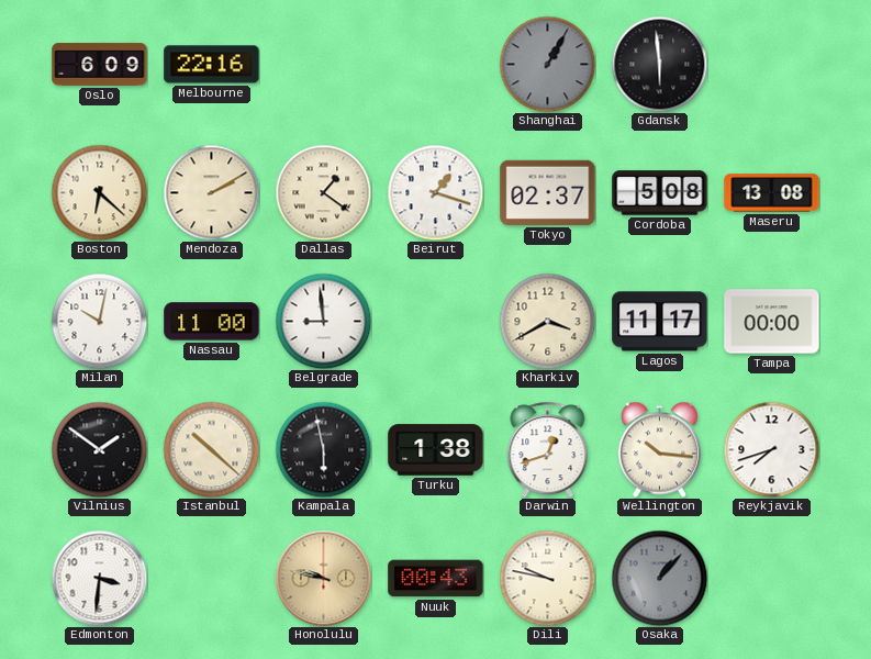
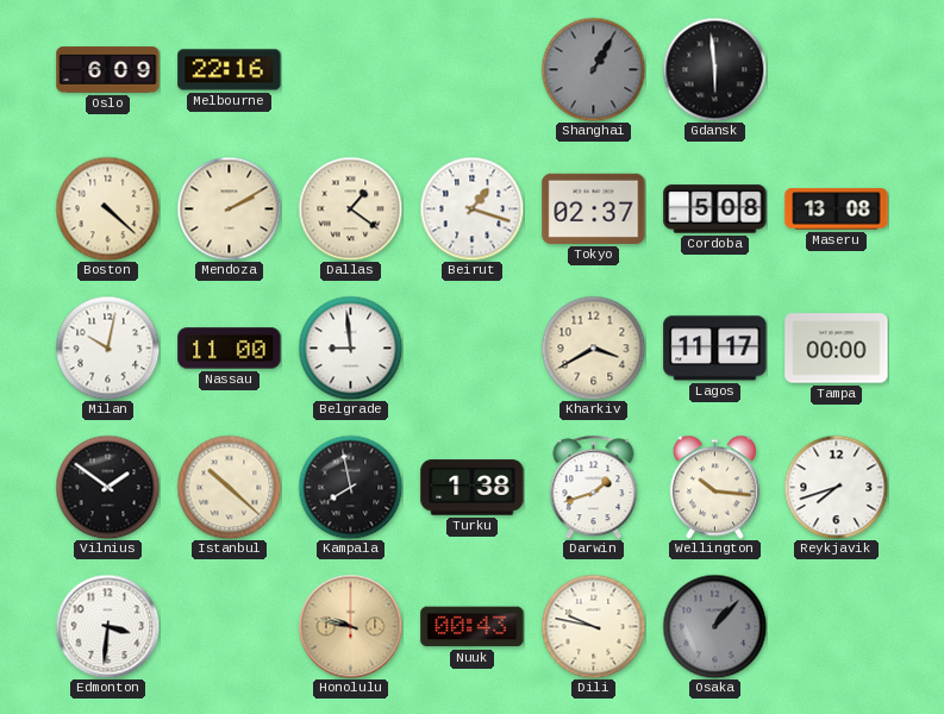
Boston: 6:22 -> 4:22 (107, 208)
Kampala: 5:58 -> 7:58 (350, 487)
Darwin: 12:42 -> 1:42 (594, 487)
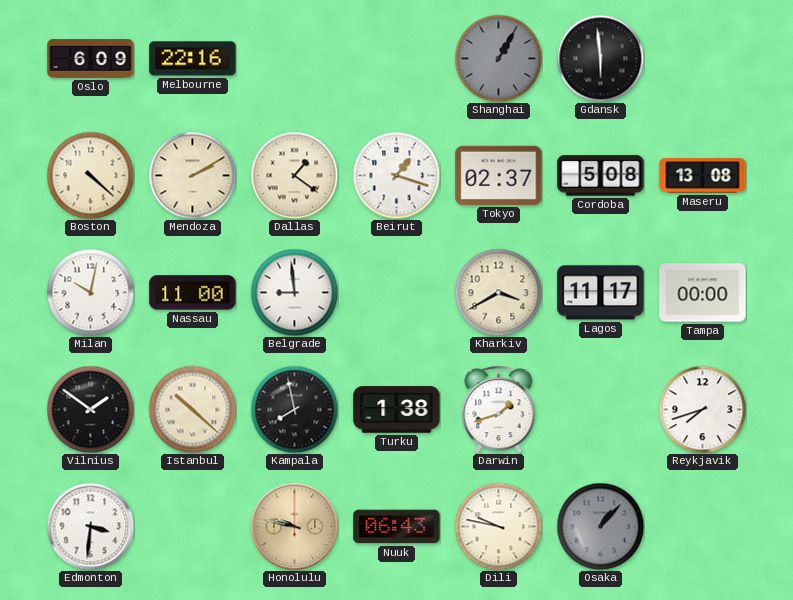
Wellington: 10:16 -> none (714, 487)
Nuuk: 00:43 -> 06:43 (397, 527)
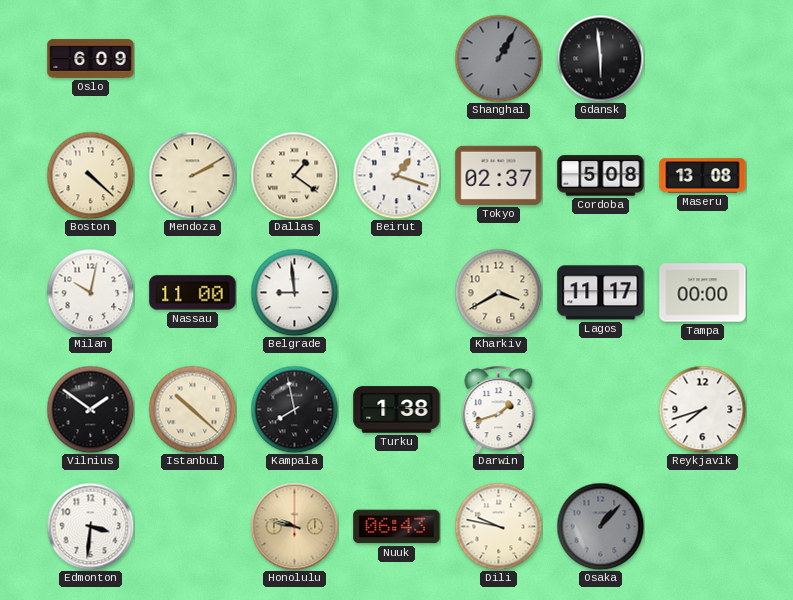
Melbourne: 22:16 -> none (193, 59)
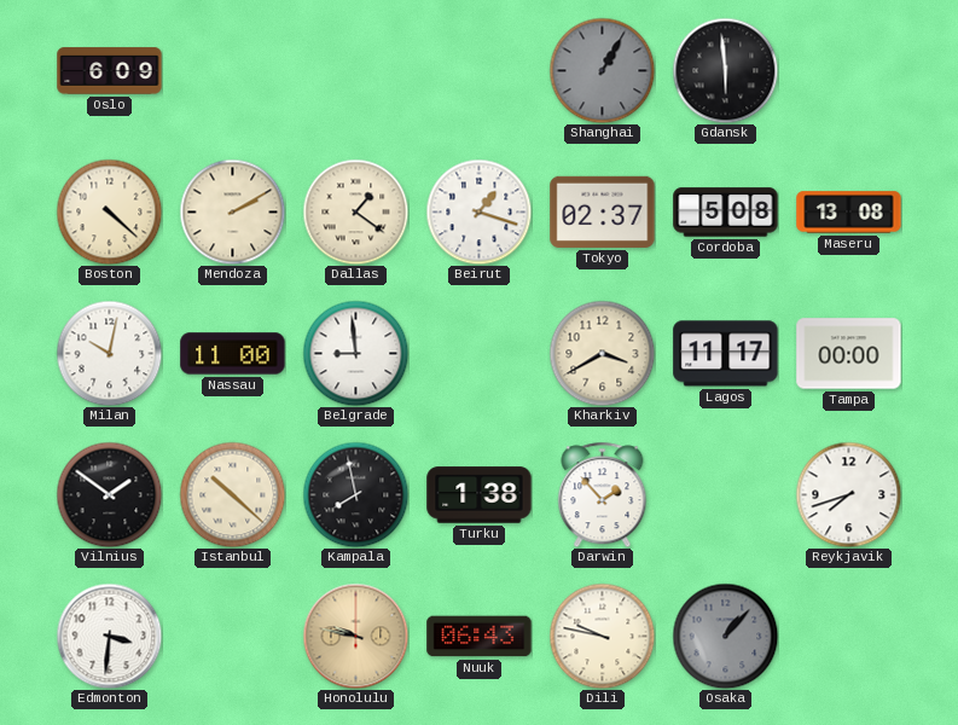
Darwin: 1:42 -> 1:53 (603, 494)
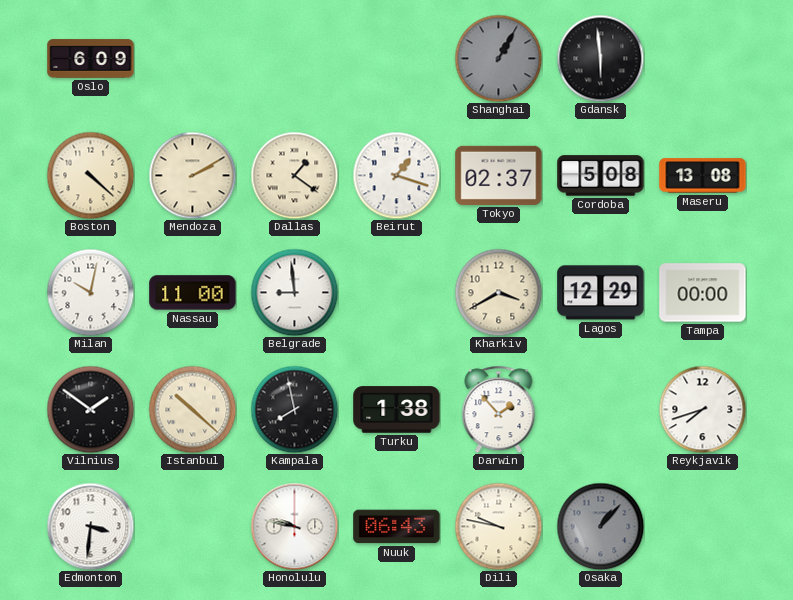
Lagos: 11:17 -> 12:29 (601, 293)
Honolulu dial: champagne -> white (294, 526)
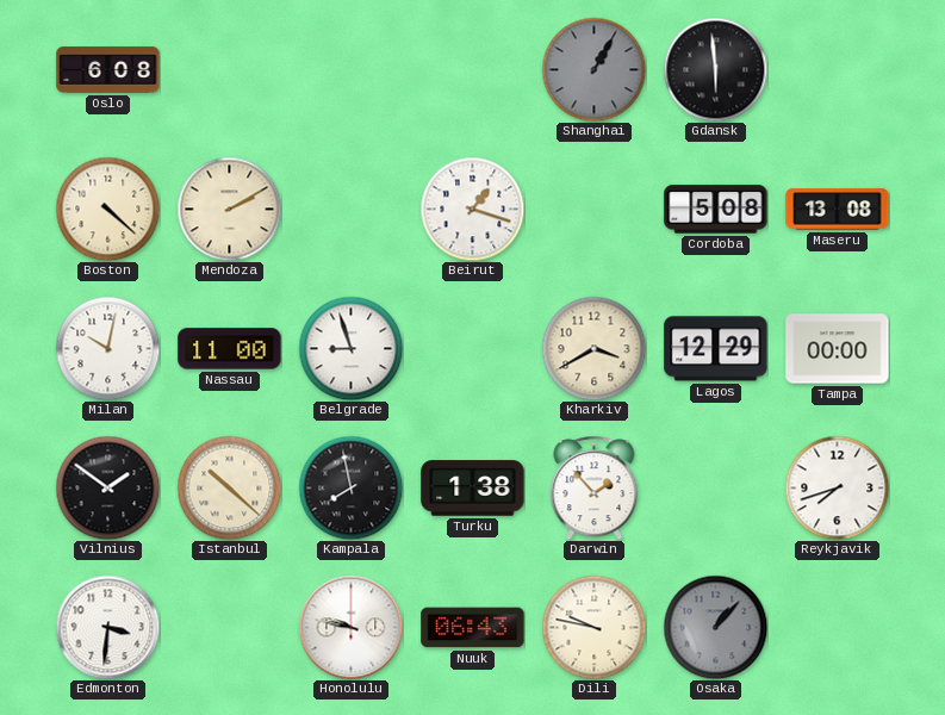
Oslo: 6:09 -> 6:08 (108, 70)
Dallas: 1:21 -> none (294, 175)
Tokyo: 02:37 -> none (499, 175)
Belgrade: 8:59 -> 8:57 (350, 348)
